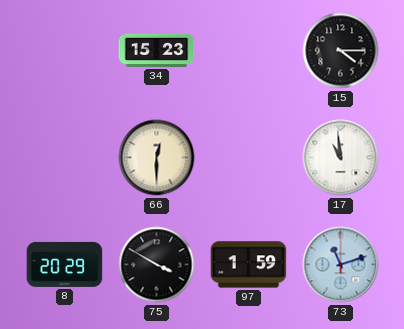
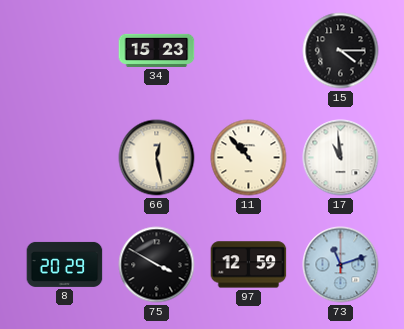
66: 12:30 -> 12:28 (157, 158)
11: none -> 10:53 (249, 158)
97: 1:59 -> 12:59 (249, 265)
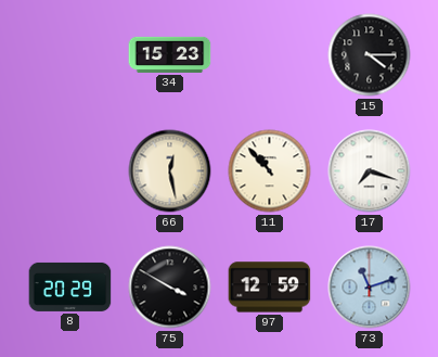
17: 10:59 -> 7:18 (370, 171)
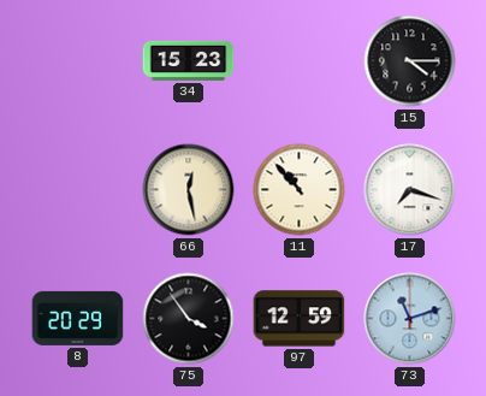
75: 3:50 -> 3:54 (189, 319)
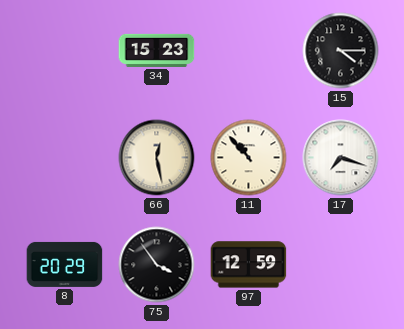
73: 11:12 -> none (410, 319)
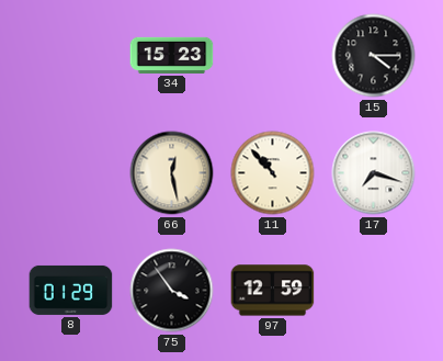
8: 20:29 -> 01:29 (71, 290)
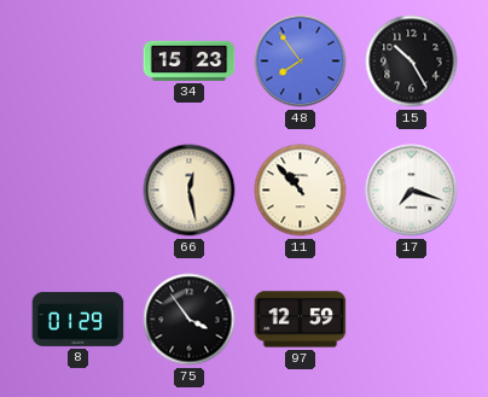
48: none -> 7:54 (301, 62)
15: 4:15 -> 10:25 (412, 62)
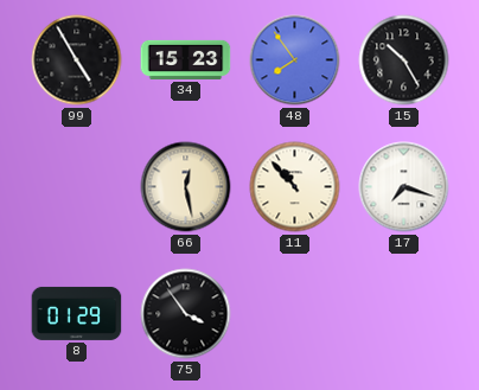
99: none -> 4:55 (77, 60)
97: 12:59 -> none (301, 320)
